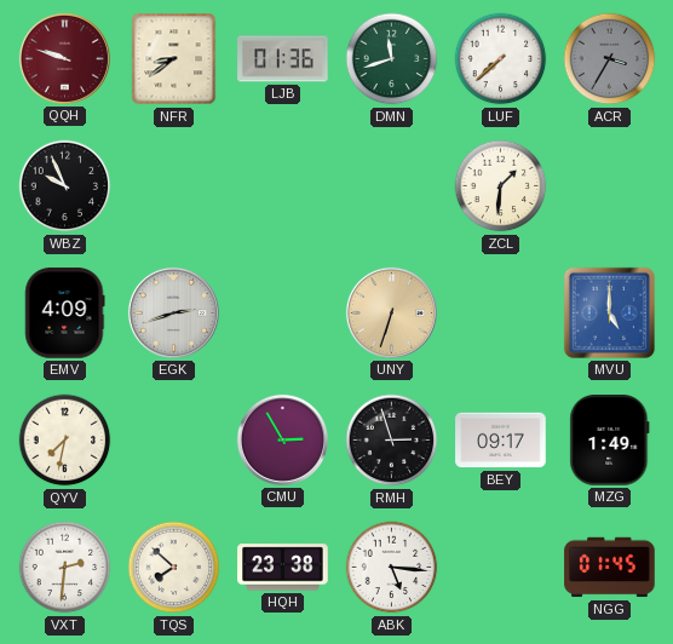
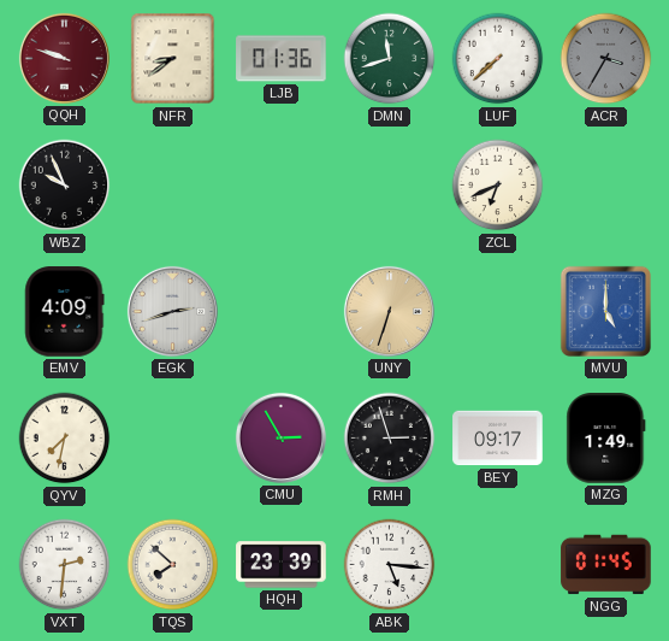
ZCL: 1:31 -> 6:41 (498, 186)
HQH: 23:38 -> 23:39 (282, 565)
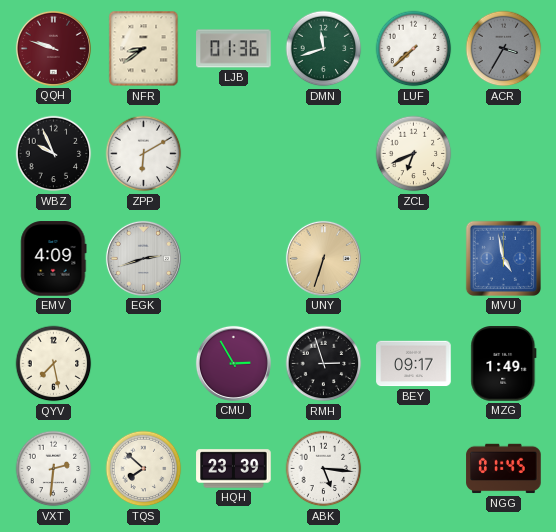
ZPP: none -> 6:10 (144, 154)
MVU: 5:00 -> 4:58 (503, 258)
QYV: 7:32 -> 7:28 (54, 364)
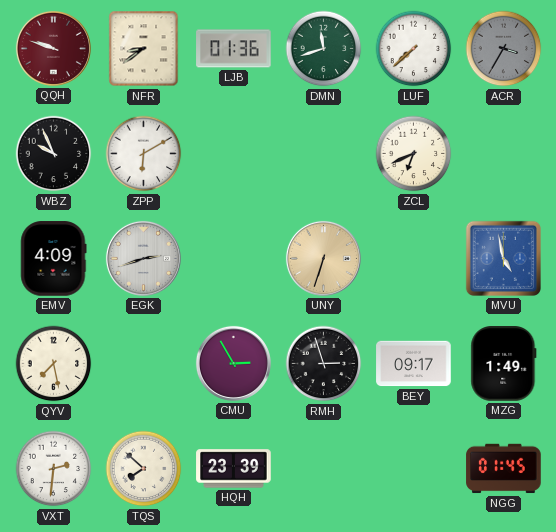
ABK: 5:16 -> none (324, 469)
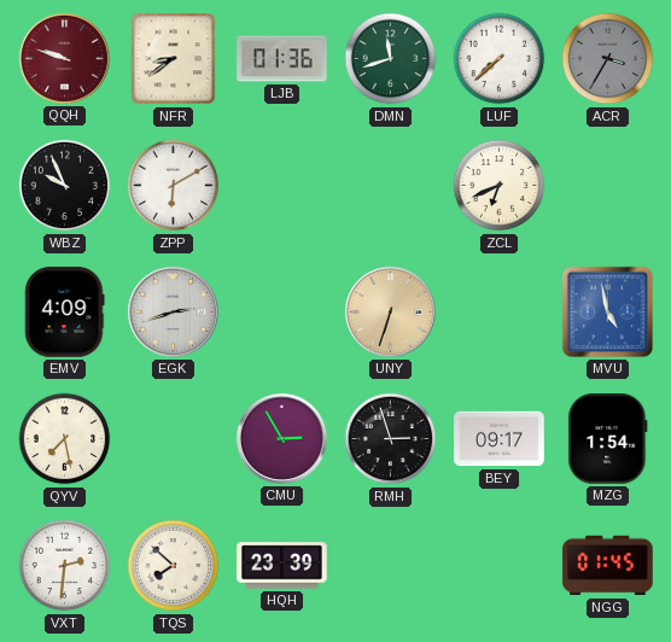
MZG: 1:49 -> 1:54 (608, 439)
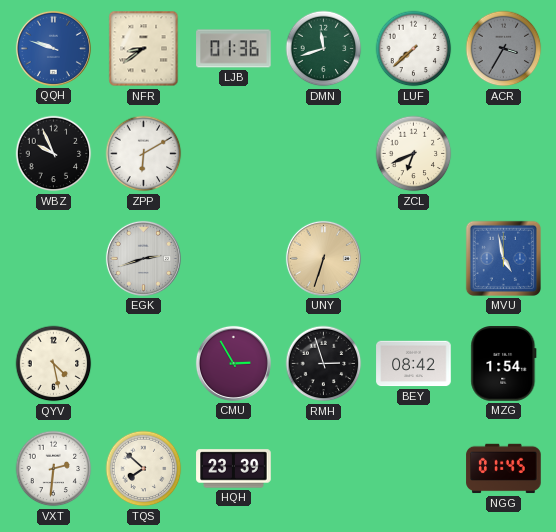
QQH dial: burgundy -> blue (53, 48)
EMV: 4:09 -> none (65, 313)
QYV: 7:28 -> 4:28 (54, 364)
BEY: 09:17 -> 08:42 (414, 364)
